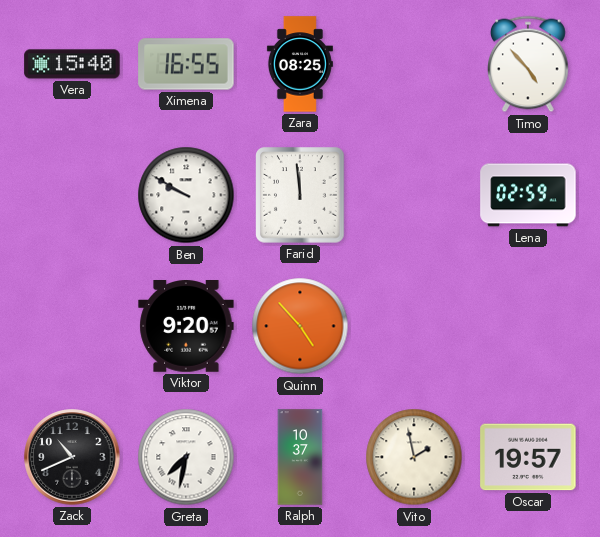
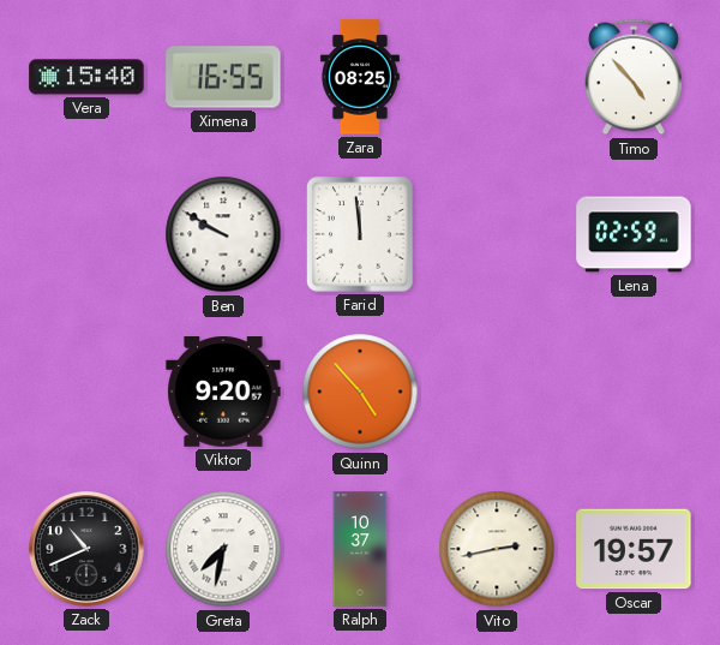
Vito: 1:58 -> 2:43 (497, 549)
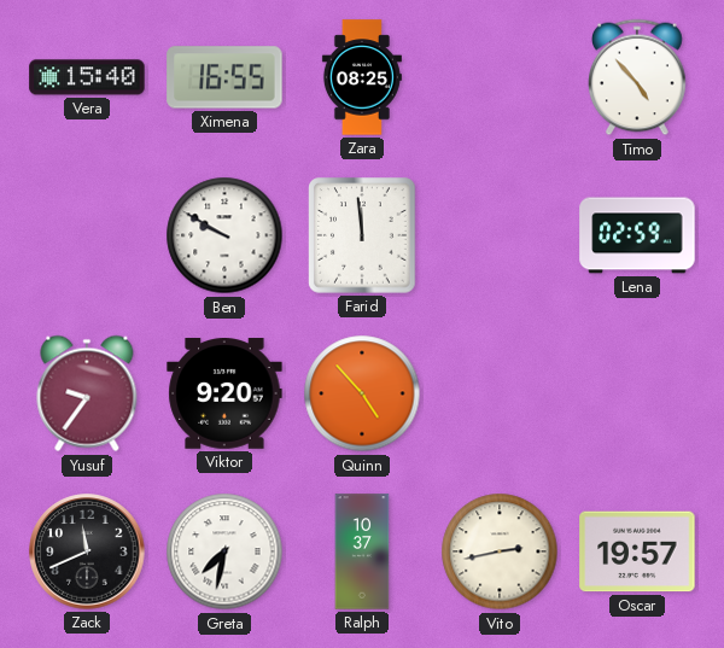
Yusuf: none -> 9:36 (87, 393)
Zack: 10:41 -> 11:41 (87, 551)
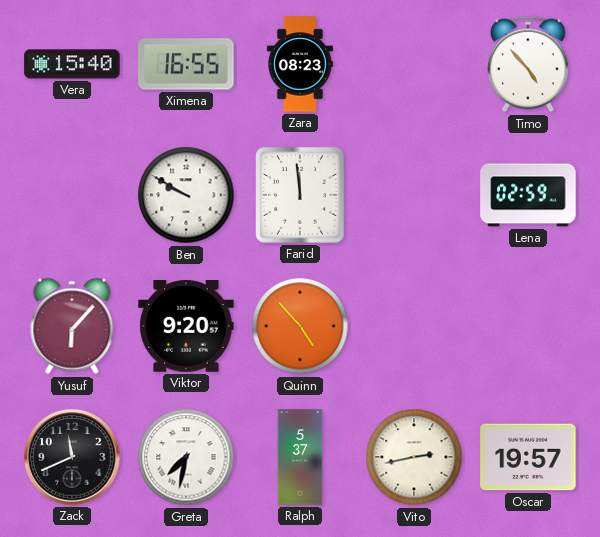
Zara: 08:25 -> 08:23 (300, 64)
Yusuf: 9:36 -> 6:07 (72, 326)
Ralph: 10:37 -> 5:37 (300, 457)
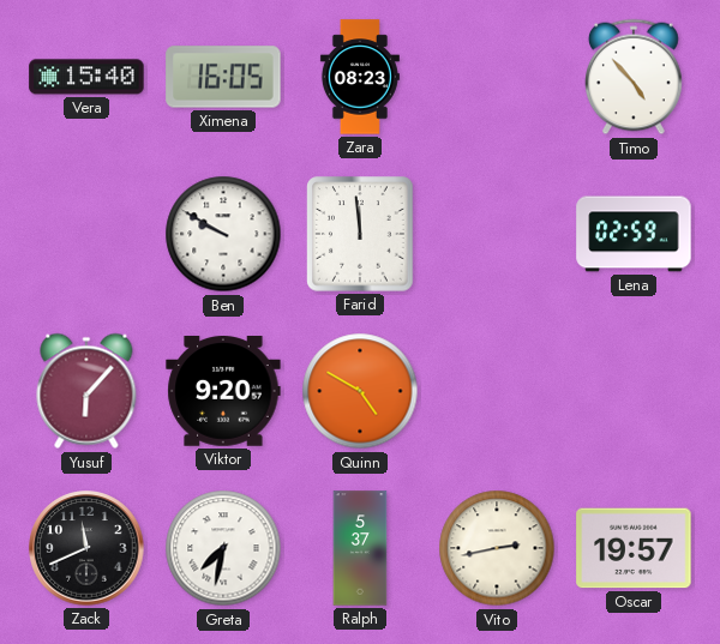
Ximena: 16:55 -> 16:05 (223, 77)
Quinn: 4:53 -> 4:50 (360, 391)
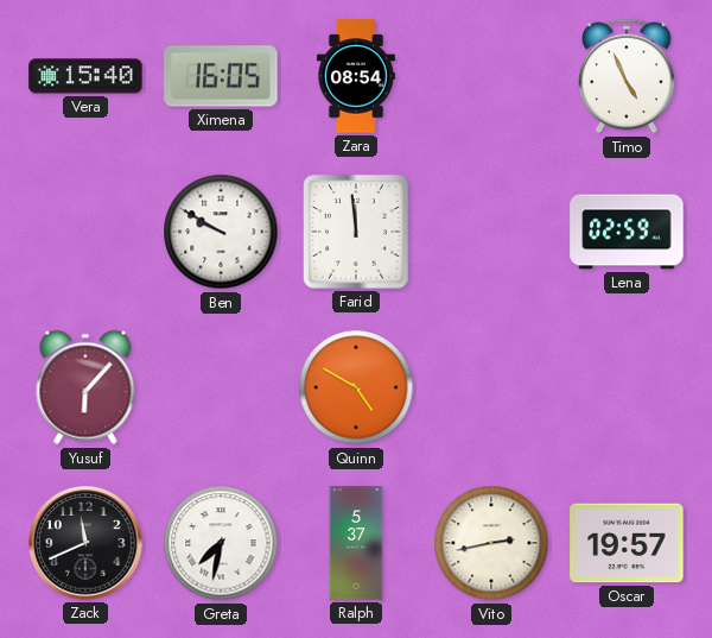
Zara: 08:23 -> 08:54 (356, 76)
Timo: 4:53 -> 4:56 (628, 76)
Viktor: 9:20 -> none (223, 392)
